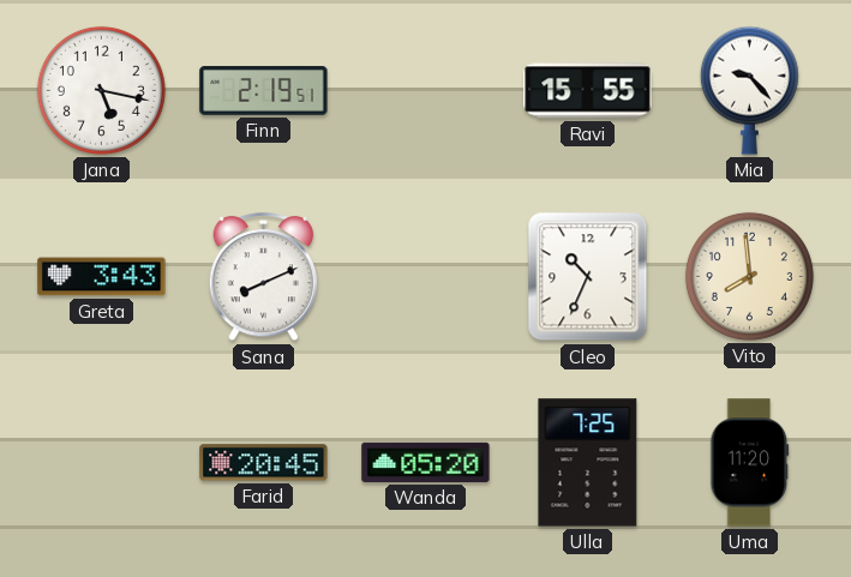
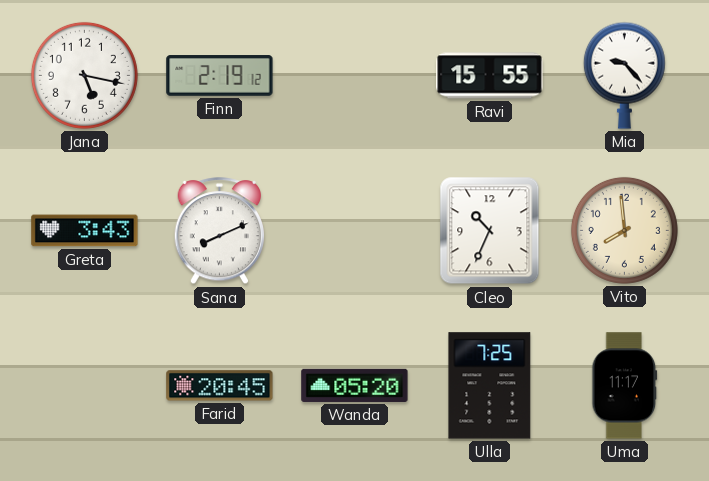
Finn: 2:19:51 -> 2:19:12 (220, 76)
Uma: 11:20 -> 11:17 (625, 386)
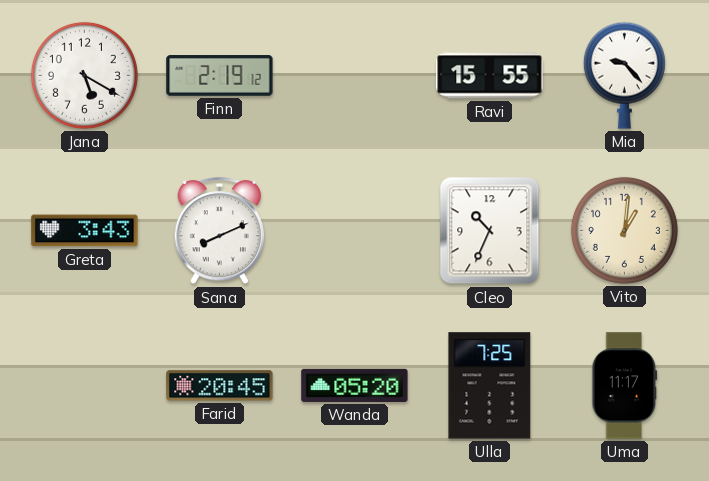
Jana: 5:17 -> 5:20 (84, 75)
Vito: 7:59 -> 1:01 (624, 230)
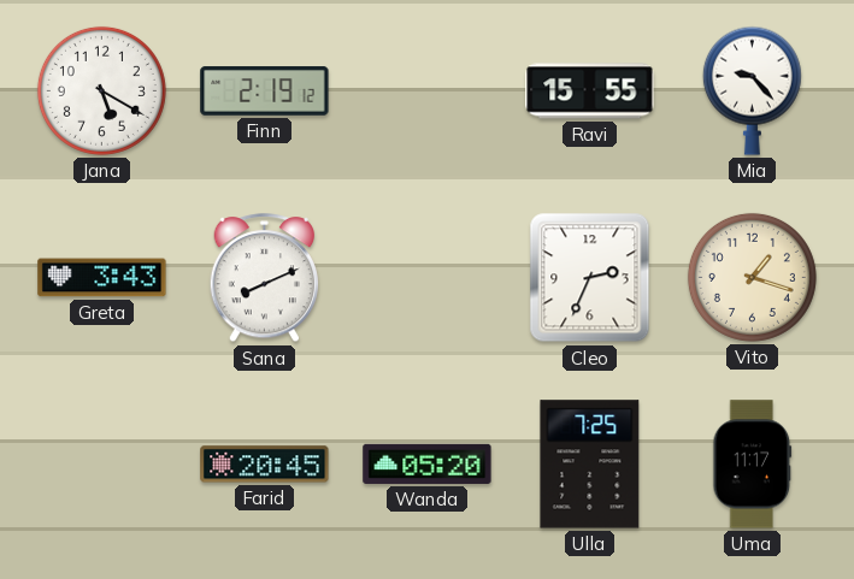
Cleo: 10:34 -> 2:34 (590, 278)
Vito: 1:01 -> 1:18 (752, 277)
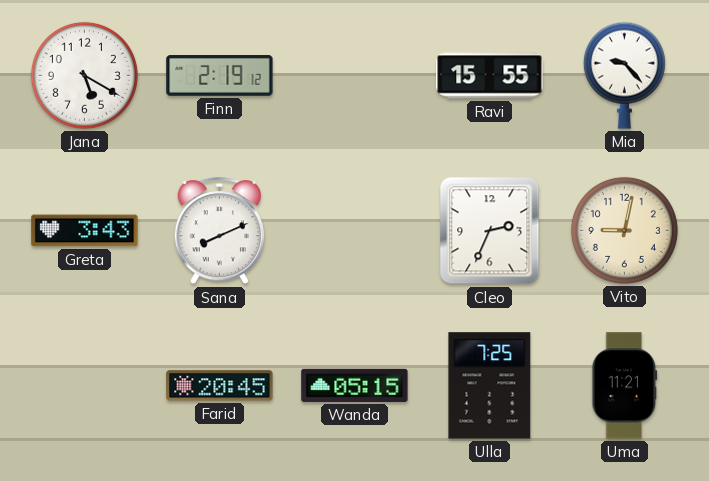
Vito: 1:18 -> 9:02 (624, 230)
Wanda: 05:20 -> 05:15 (355, 385)
Uma: 11:17 -> 11:21 (625, 386)
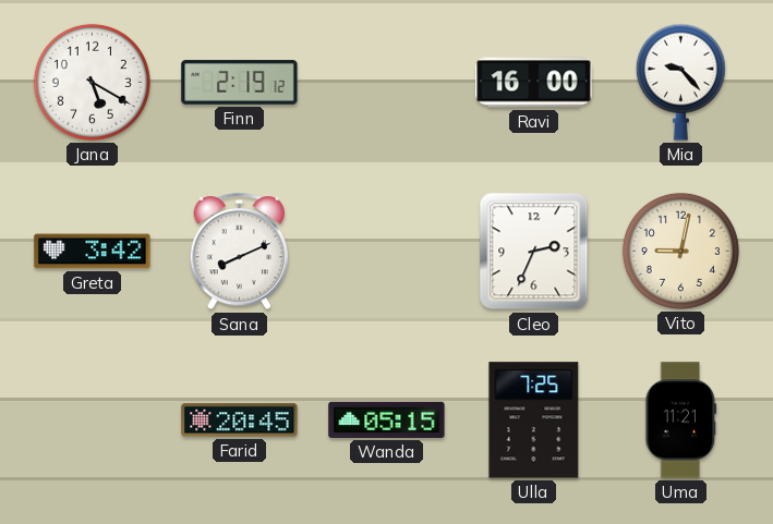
Ravi: 15:55 -> 16:00 (534, 83)
Greta: 3:43 -> 3:42 (93, 252)
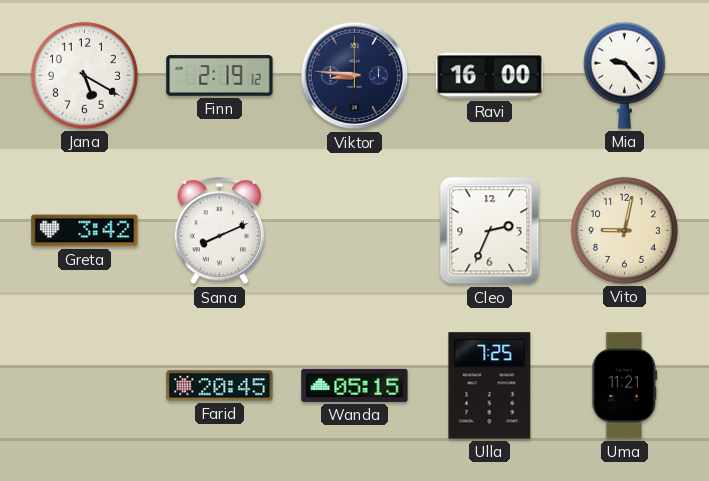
Viktor: none -> 8:46 (355, 76)
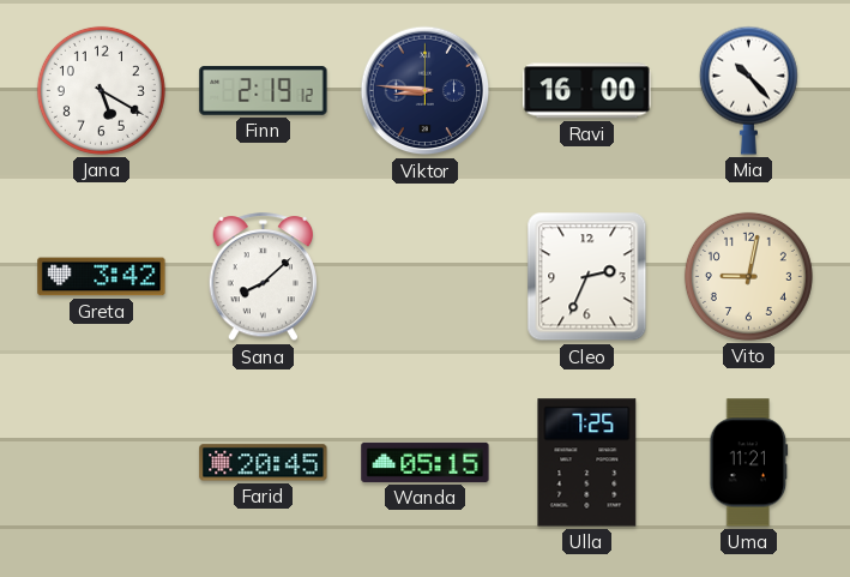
Mia: 9:23 -> 10:23 (748, 90)
Sana: 8:11 -> 8:08 (264, 277)
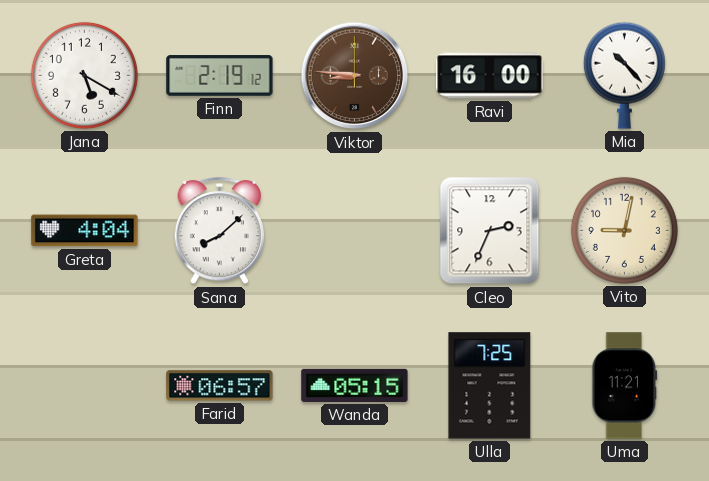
Viktor dial: navy -> brown (355, 76)
Greta: 3:42 -> 4:04 (85, 231)
Farid: 20:45 -> 06:57 (220, 386)
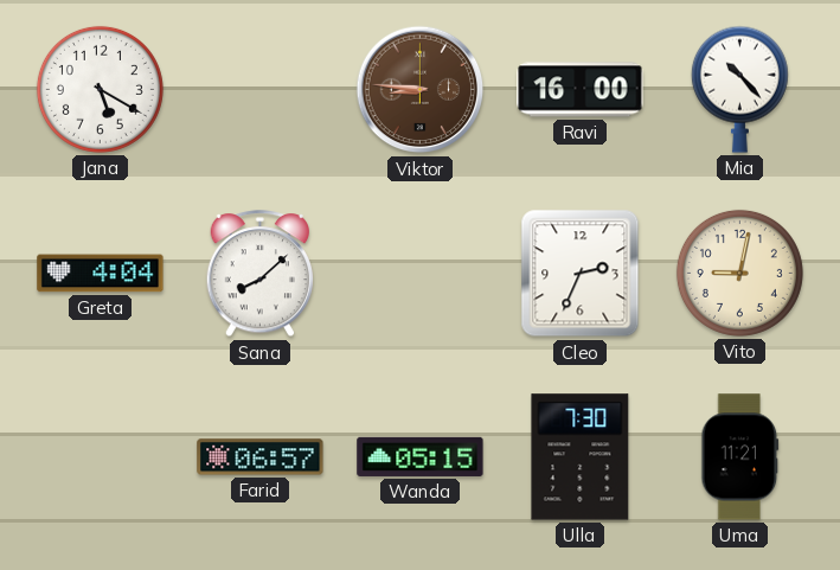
Finn: 2:19 -> none (220, 76)
Ulla: 7:25 -> 7:30 (581, 457)
